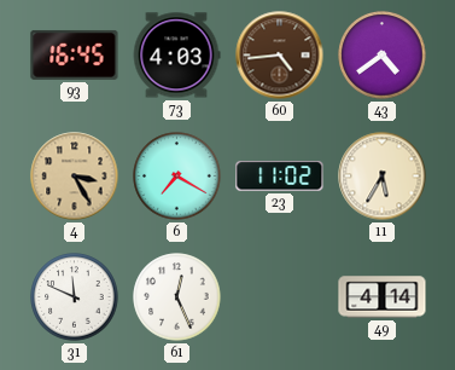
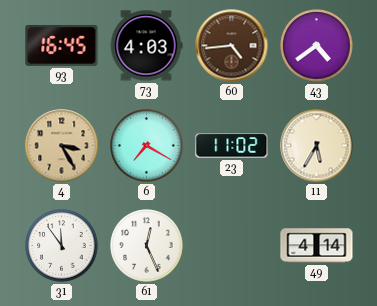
31: 11:49 -> 11:54 (62, 246)
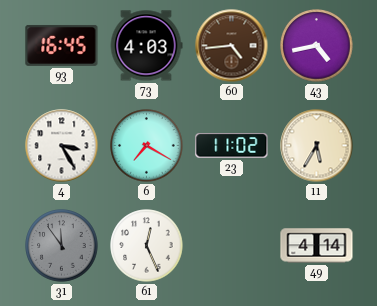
43: 4:39 -> 4:43 (317, 46)
4 dial: champagne -> white (62, 146)
31 dial: white -> grey (62, 246)
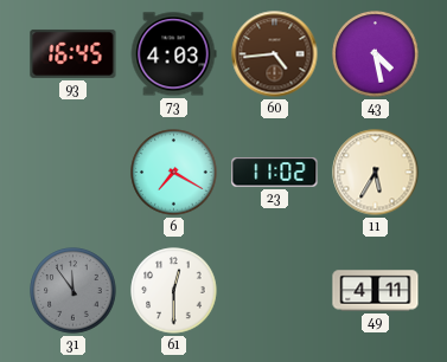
43: 4:43 -> 4:28 (376, 54)
4: 3:25 -> none (62, 146)
61: 12:26 -> 12:30 (174, 291)
49: 4:14 -> 4:11 (376, 291)
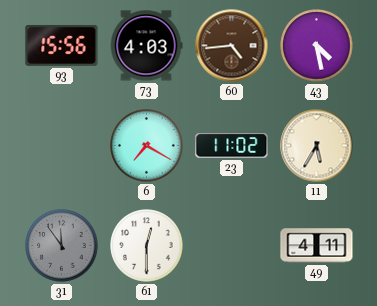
93: 16:45 -> 15:56 (62, 45)
